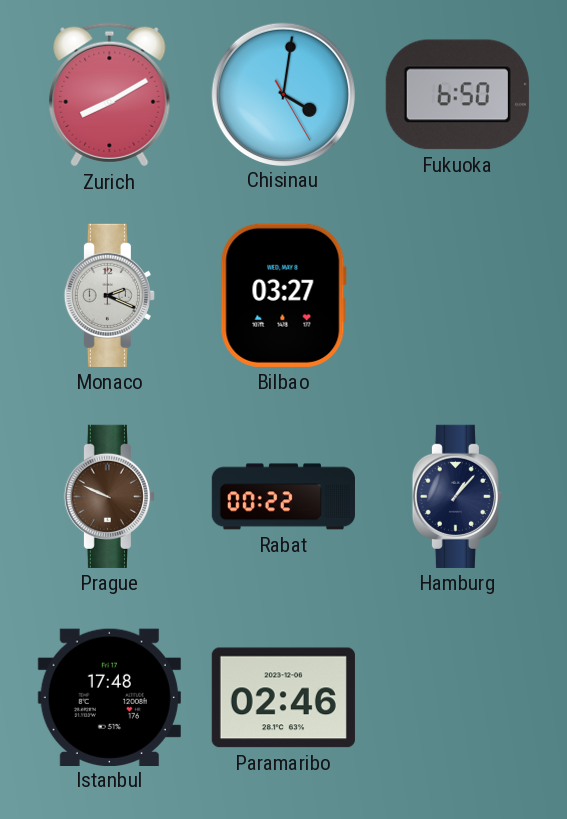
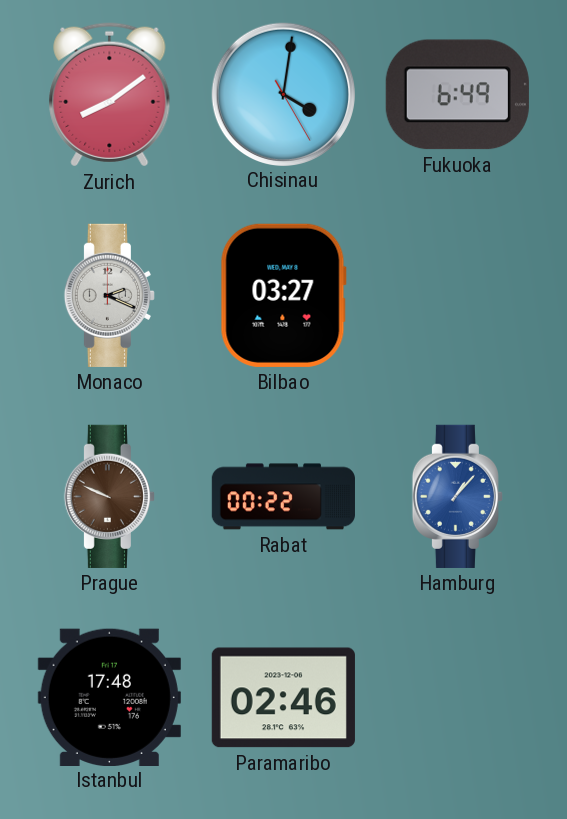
Zurich: 8:10 -> 8:09 (110, 95)
Fukuoka: 6:50 -> 6:49 (457, 95)
Hamburg dial: navy -> blue (457, 496)
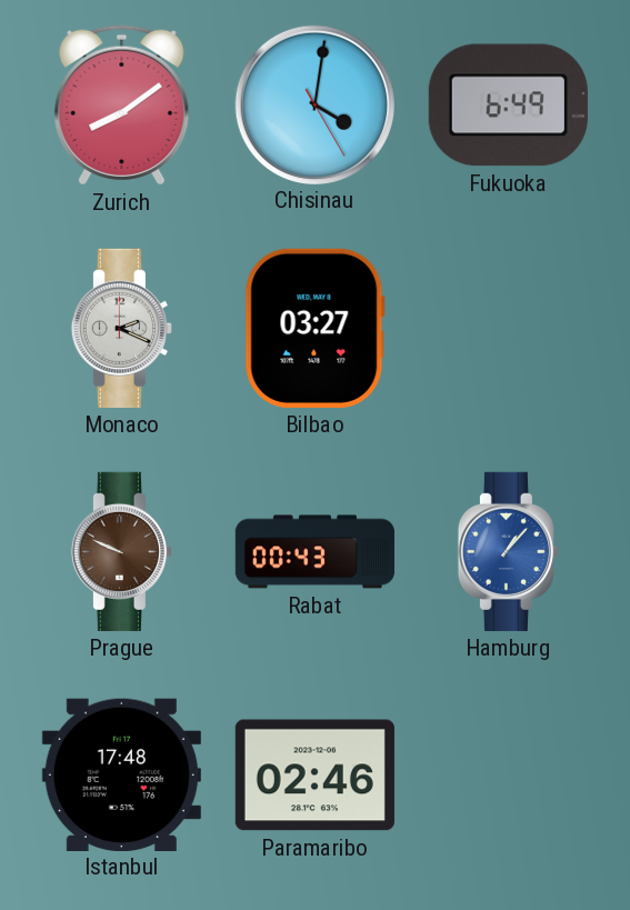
Rabat: 00:22 -> 00:43 (314, 552)
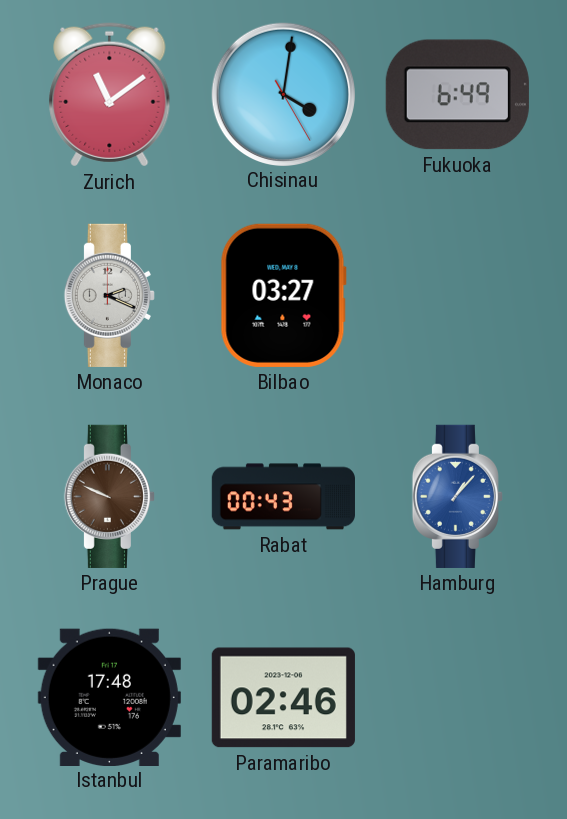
Zurich: 8:09 -> 11:09 (110, 95)
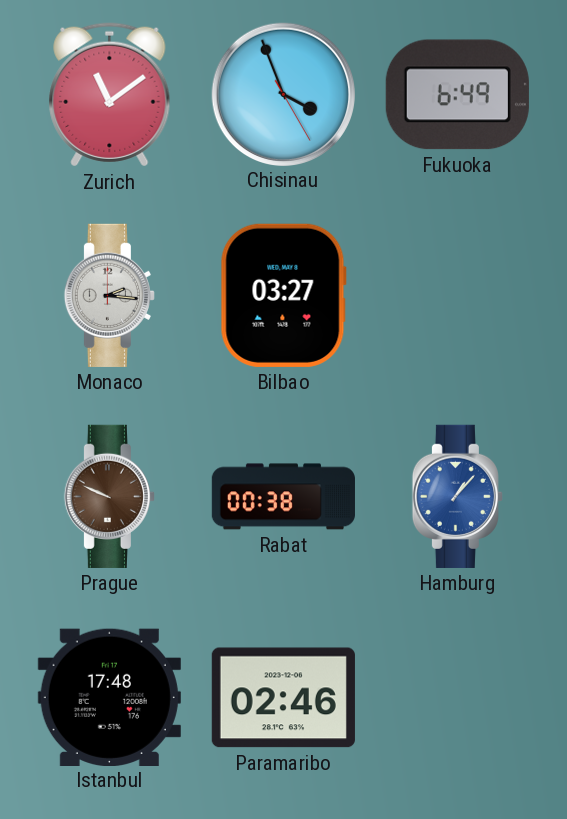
Chisinau: 4:01 -> 3:56 (283, 94)
Monaco: 2:19 -> 2:16 (109, 295)
Rabat: 00:43 -> 00:38 (283, 497)
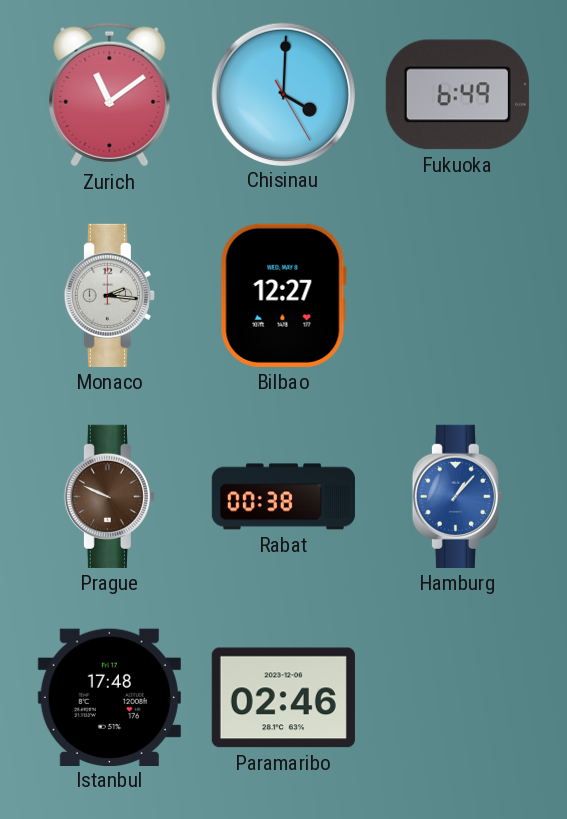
Chisinau: 3:56 -> 4:00 (283, 94)
Bilbao: 03:27 -> 12:27 (283, 295)
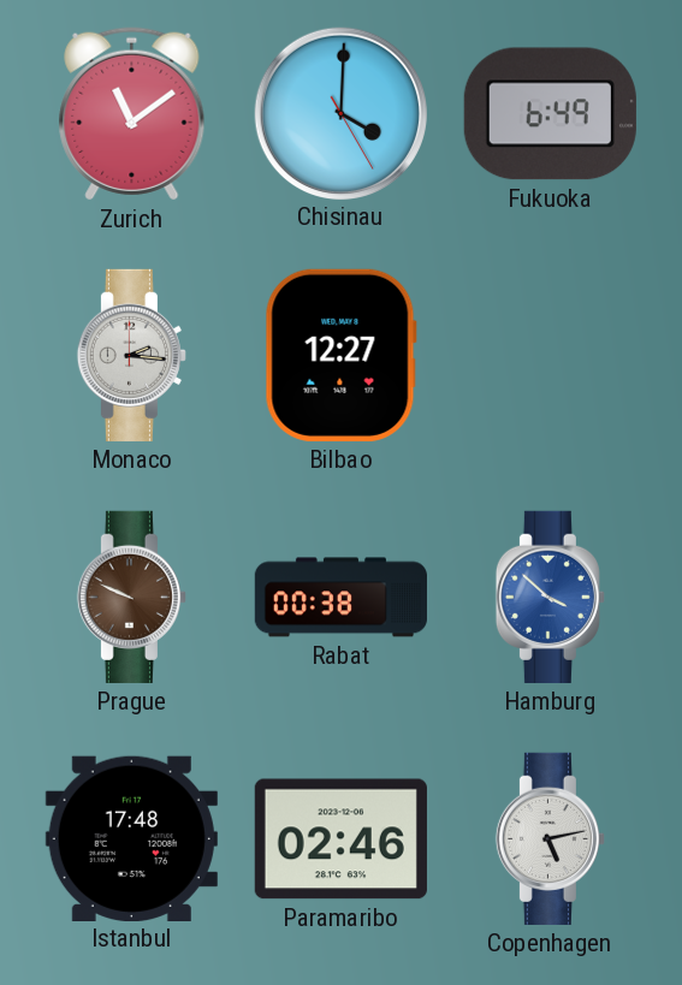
Hamburg: 1:07 -> 3:52 (550, 597)
Copenhagen: none -> 5:13 (550, 838)
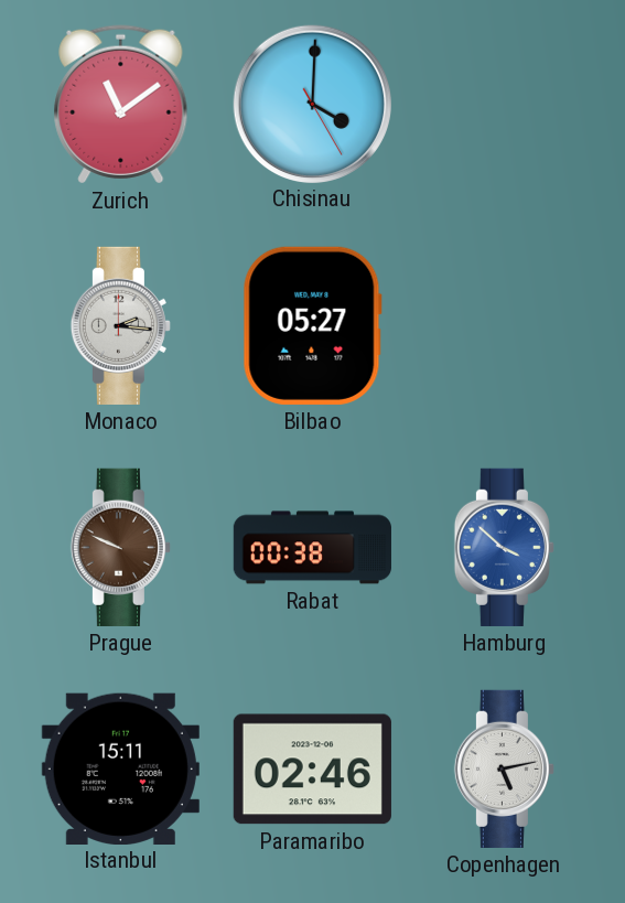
Fukuoka: 6:49 -> none (550, 114)
Bilbao: 12:27 -> 05:27 (312, 325)
Istanbul: 17:48 -> 15:11 (120, 768)
